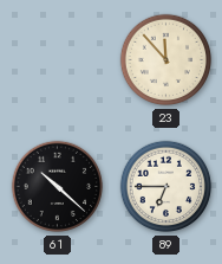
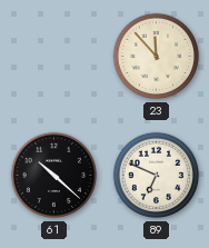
89: 6:45 -> 6:49 (157, 176)
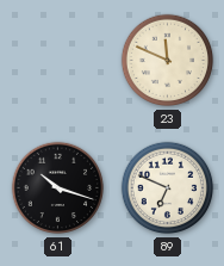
23: 11:53 -> 11:49 (168, 61)
61: 10:22 -> 10:18 (58, 188)
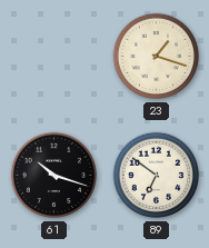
23: 11:49 -> 1:18 (157, 57)
89: 6:49 -> 6:51 (157, 176)
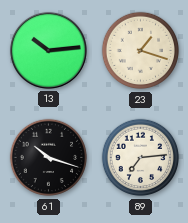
13: none -> 10:14 (48, 50)
89: 6:51 -> 7:14 (141, 158)
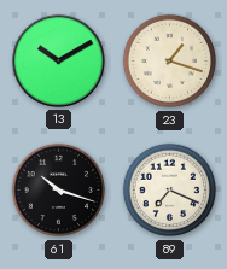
13: 10:14 -> 10:10 (58, 60)
89: 7:14 -> 7:19 (170, 191)
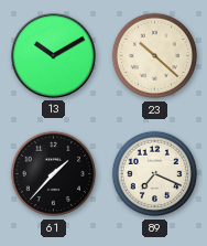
23: 1:18 -> 10:22 (155, 56)
61: 10:18 -> 1:37 (54, 174)
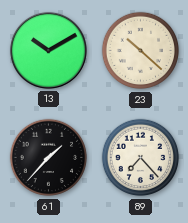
89: 7:19 -> 7:23 (141, 158)
